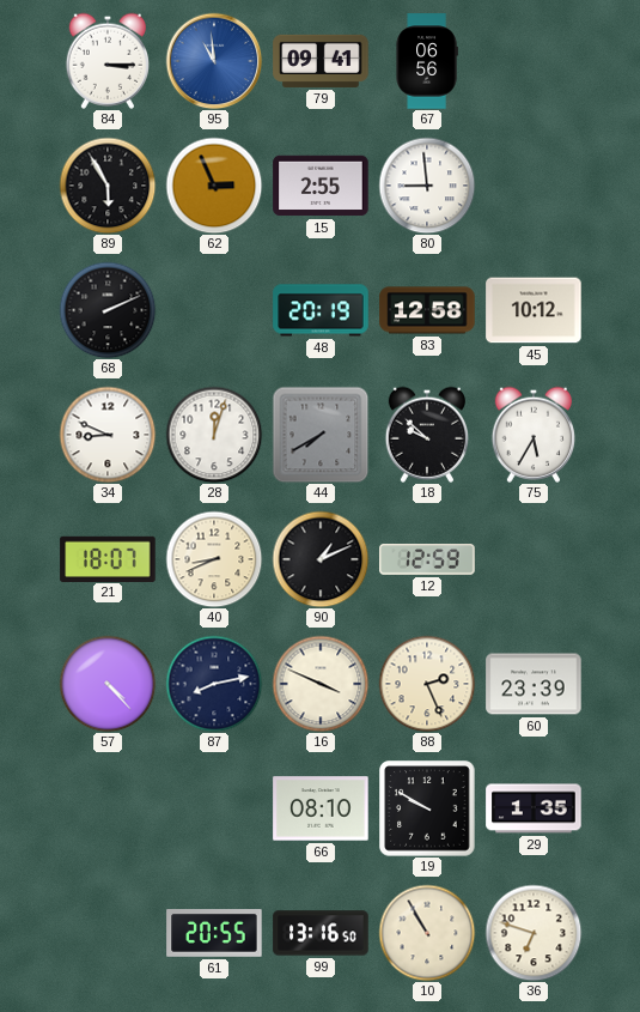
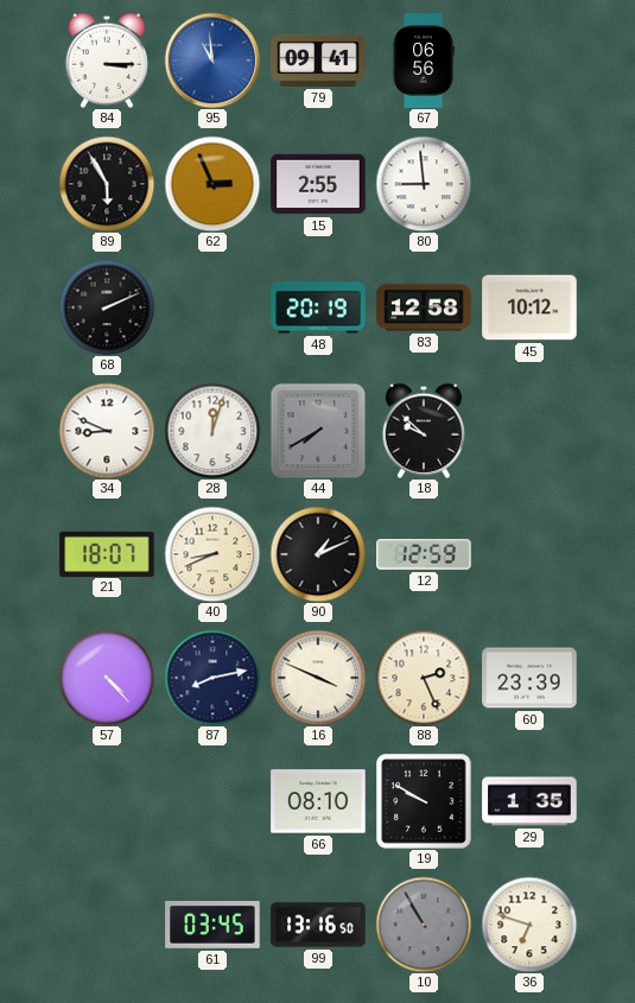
75: 5:35 -> none (532, 435)
61: 20:55 -> 03:45 (212, 926)
10 dial: cream -> grey (424, 925)
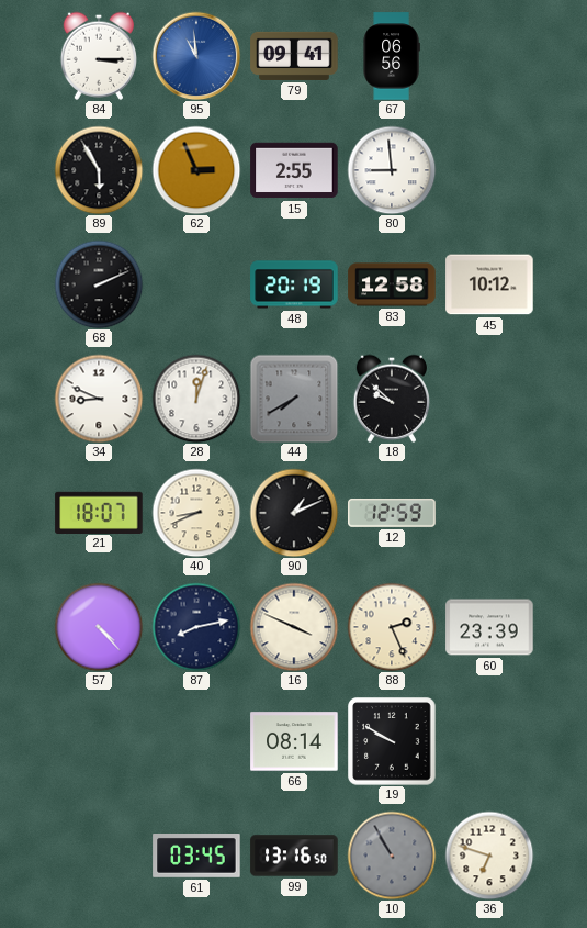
66: 08:10 -> 08:14 (294, 741)
29: 1:35 -> none (529, 801)
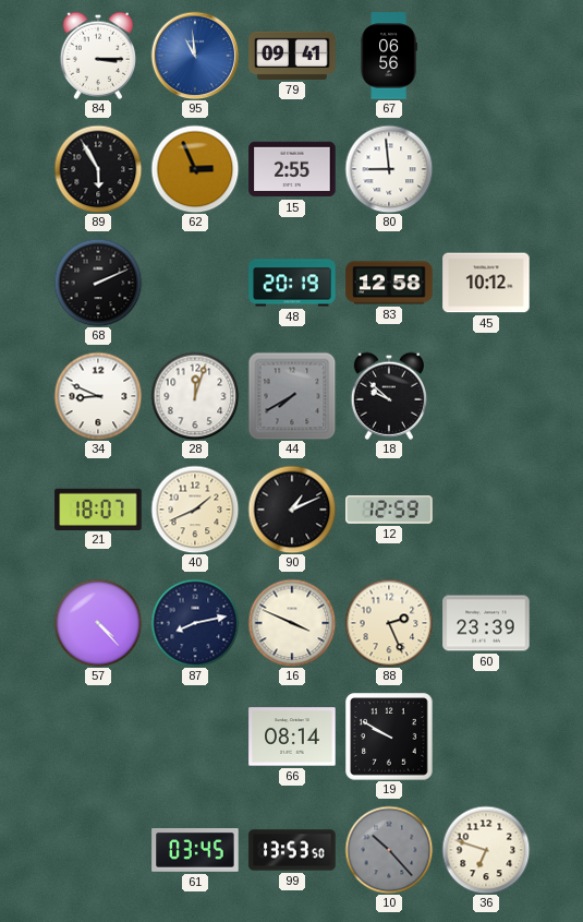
40: 8:41 -> 1:41 (195, 510)
99: 13:16 -> 13:53 (292, 850)
10: 10:55 -> 10:23 (389, 850)
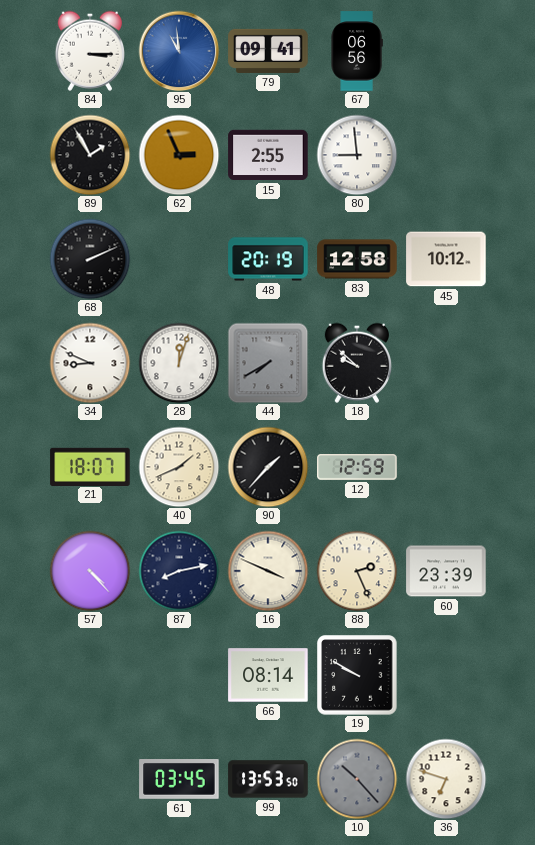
89: 5:55 -> 1:55 (90, 155)
90: 1:11 -> 1:37 (268, 467)
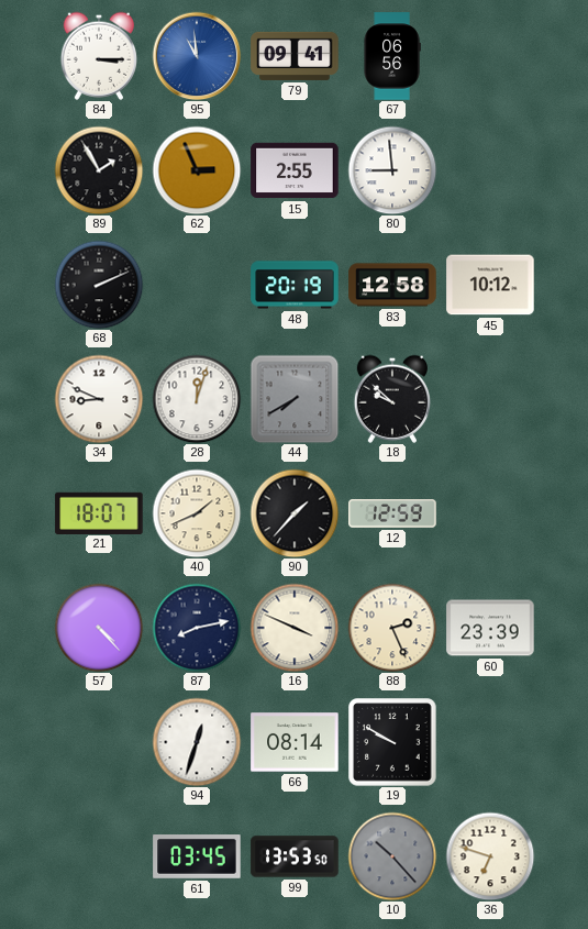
94: none -> 12:33 (197, 742)
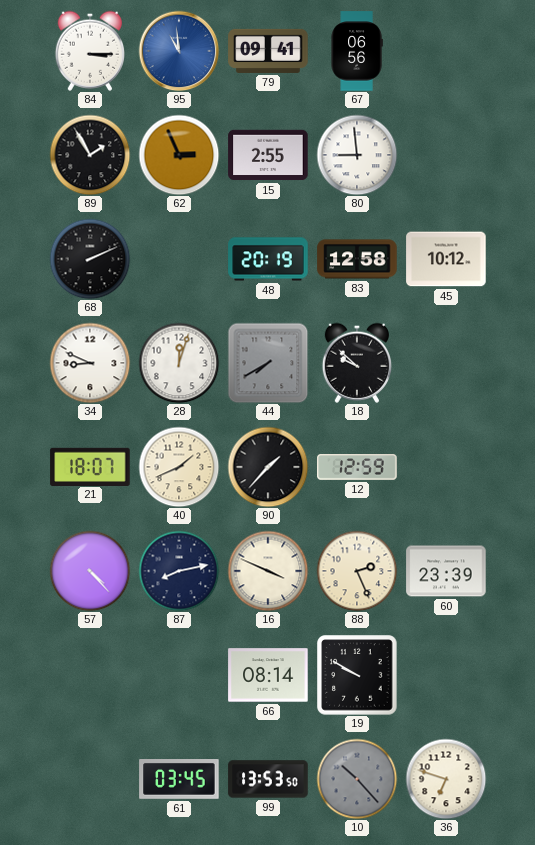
94: 12:33 -> none (197, 742)
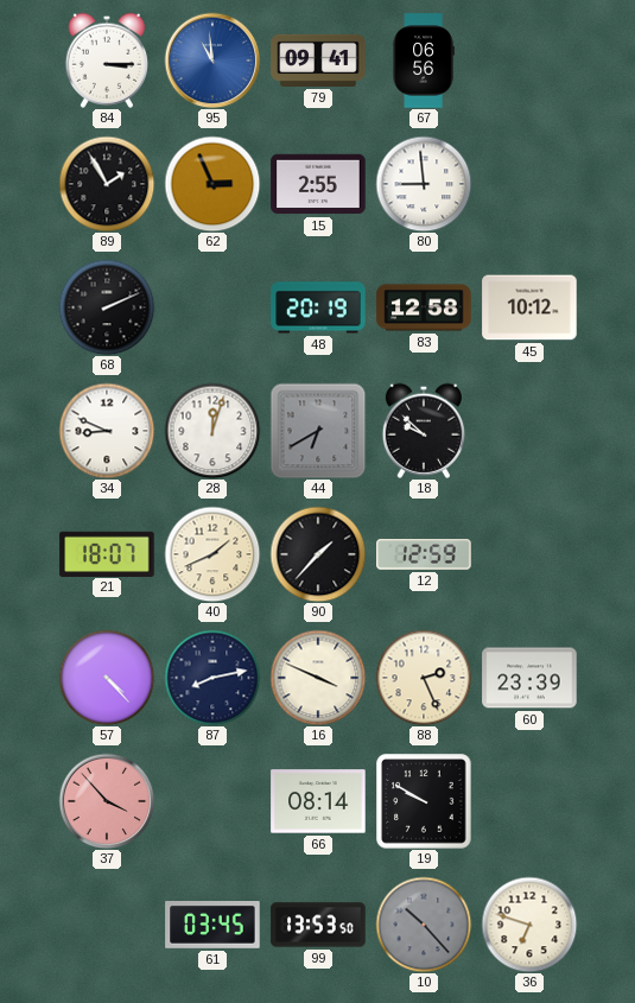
44: 7:40 -> 6:40 (318, 431)
37: none -> 3:53 (107, 801)
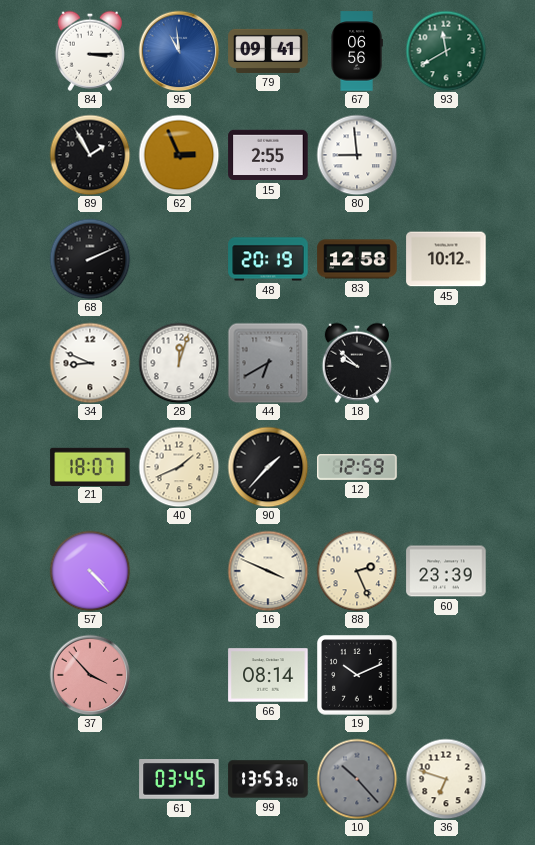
93: none -> 11:40 (446, 51)
87: 8:13 -> none (212, 678)
19: 9:50 -> 10:11 (357, 675)
